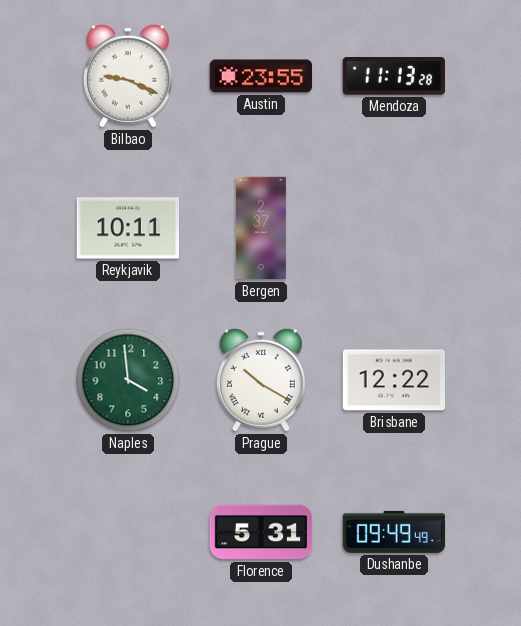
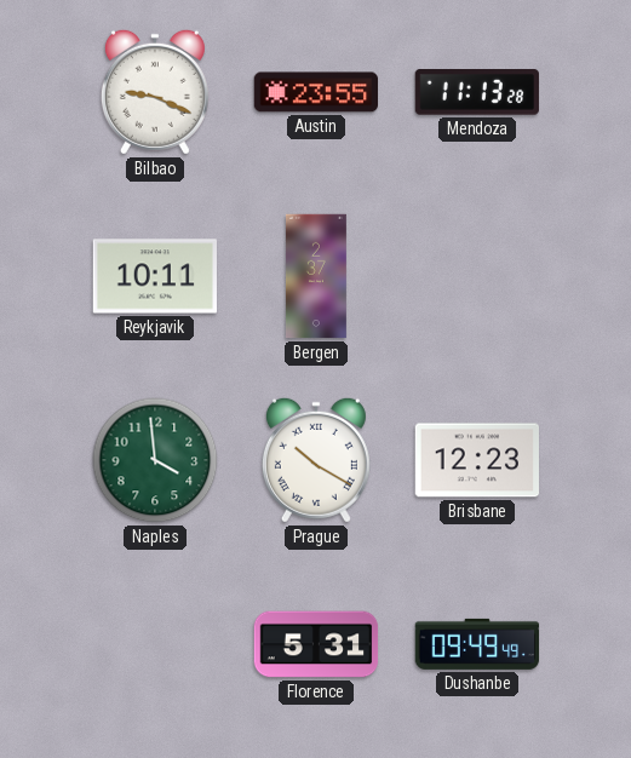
Brisbane: 12:22 -> 12:23 (476, 460)
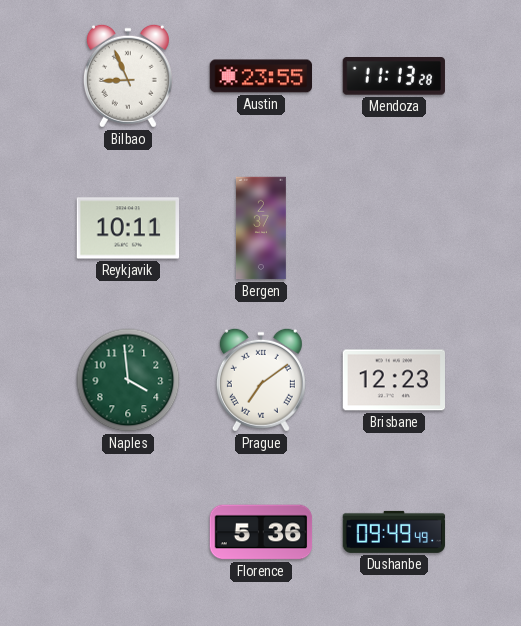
Bilbao: 9:19 -> 8:56 (128, 76)
Prague: 10:20 -> 7:09 (261, 380)
Florence: 5:31 -> 5:36 (261, 532)
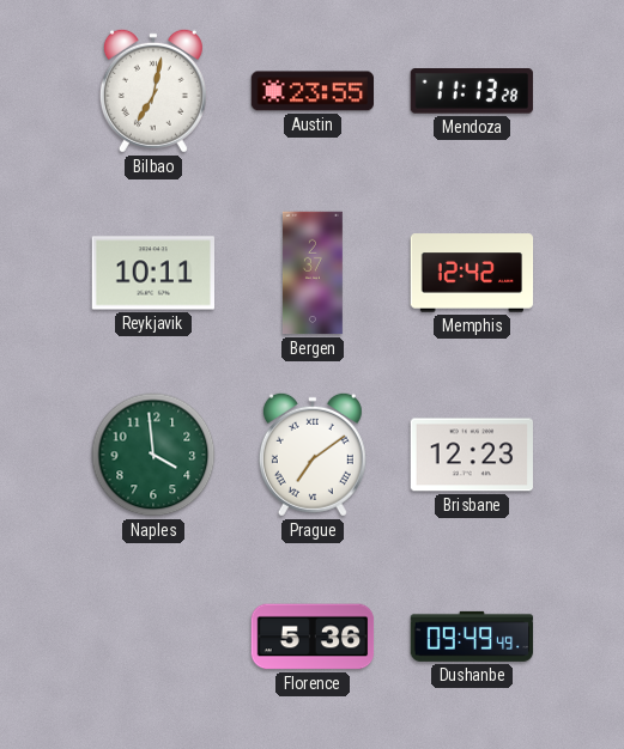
Bilbao: 8:56 -> 7:02 (153, 91)
Memphis: none -> 12:42 (472, 273)
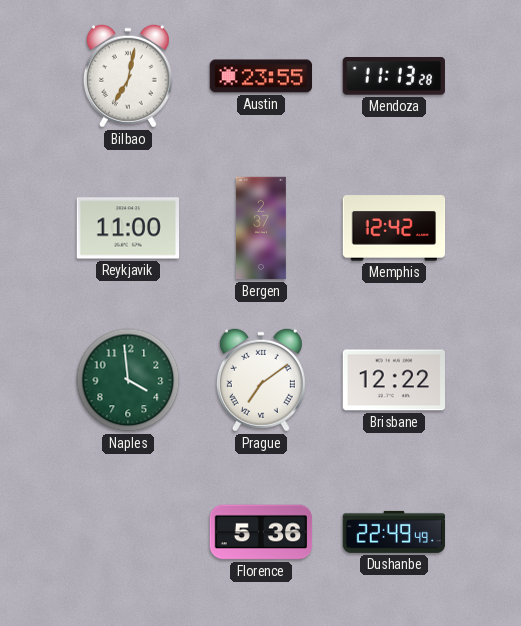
Reykjavik: 10:11 -> 11:00 (127, 228)
Brisbane: 12:23 -> 12:22 (393, 380)
Dushanbe: 09:49 -> 22:49 (394, 532)
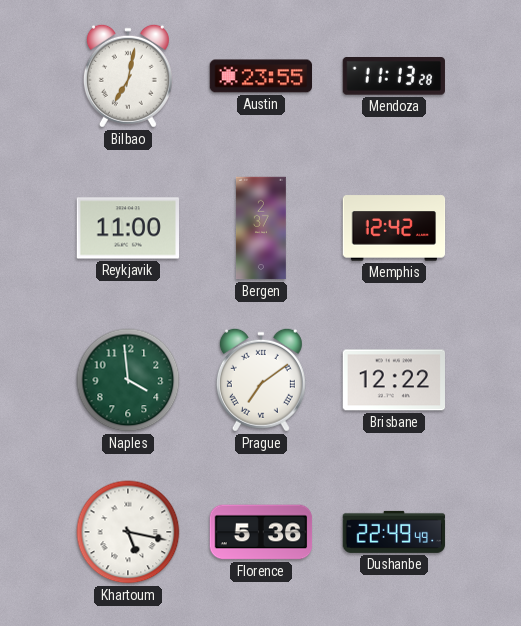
Khartoum: none -> 5:17 (128, 532)
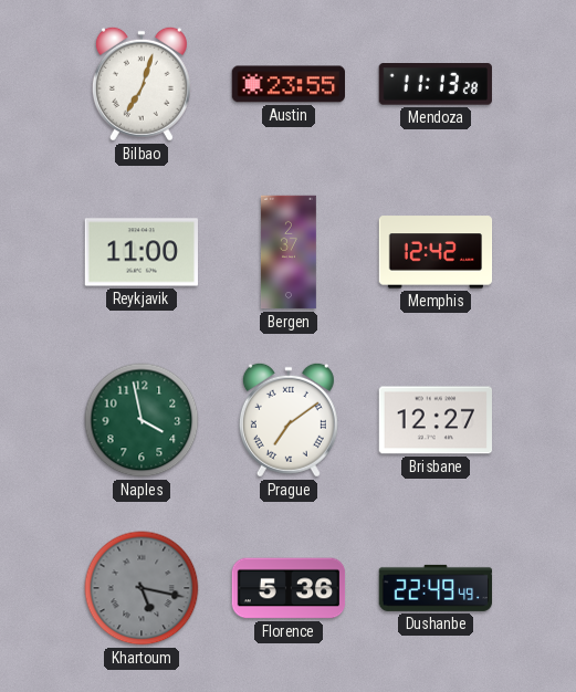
Bilbao: 7:02 -> 7:03 (142, 84)
Naples: 3:59 -> 3:58 (142, 420)
Brisbane: 12:22 -> 12:27 (434, 420)
Khartoum dial: white -> grey (142, 588)
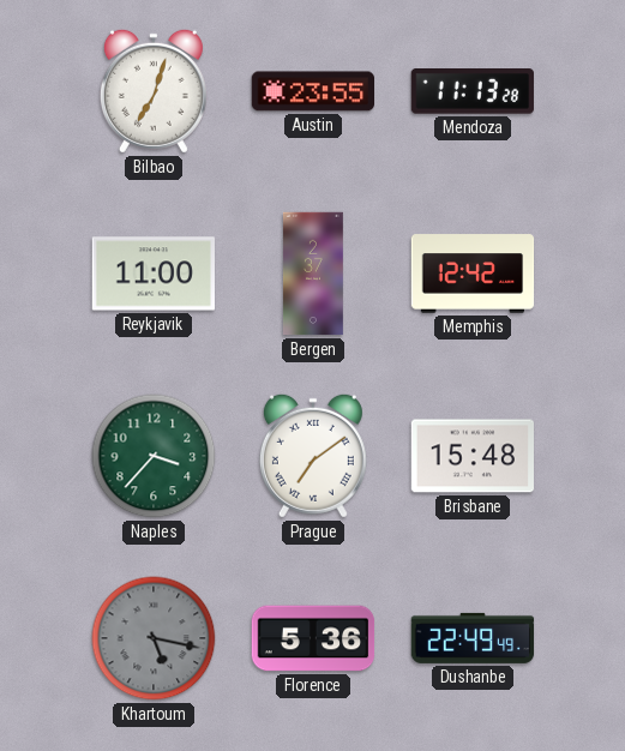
Naples: 3:58 -> 3:37 (154, 456)
Brisbane: 12:27 -> 15:48 (471, 456)
